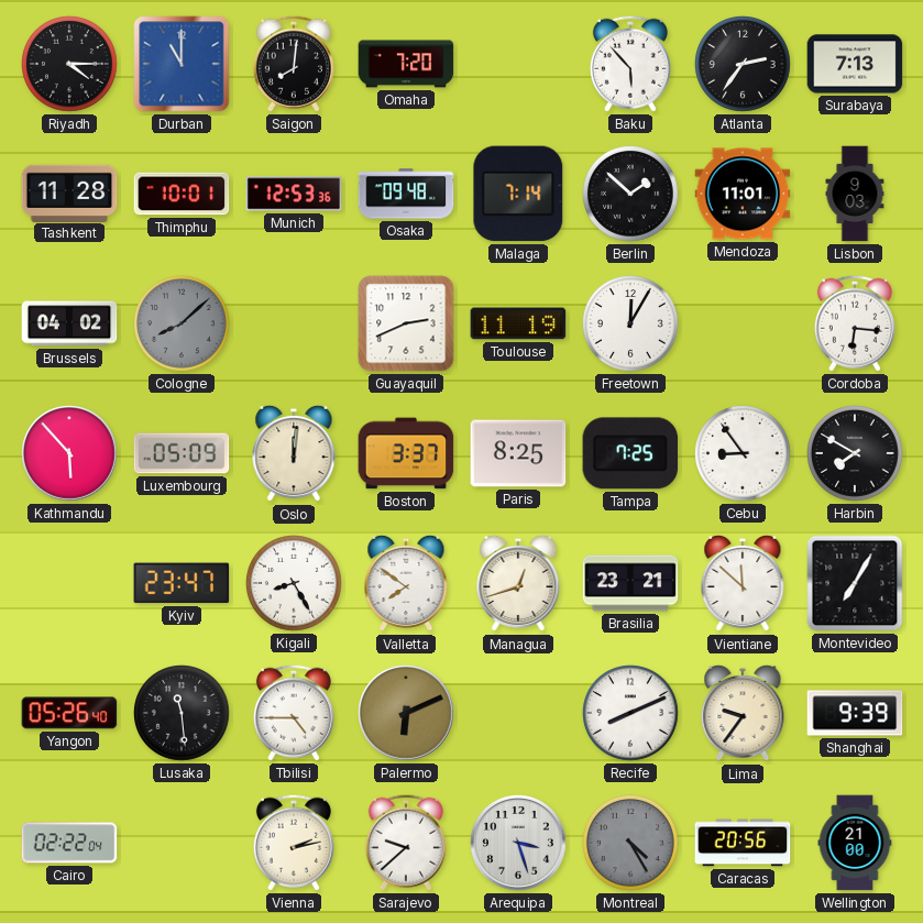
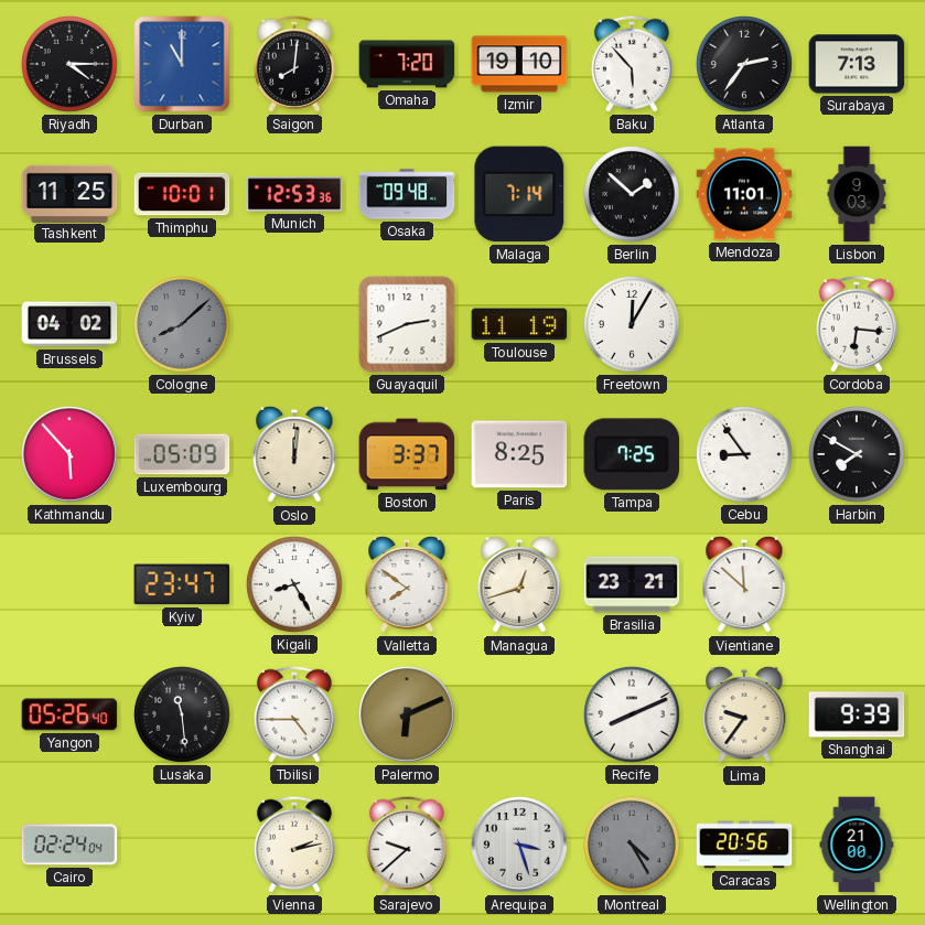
Izmir: none -> 19:10 (519, 64)
Tashkent: 11:28 -> 11:25 (69, 193)
Montevideo: 7:05 -> none (855, 583)
Cairo: 02:22 -> 02:24 (69, 845)
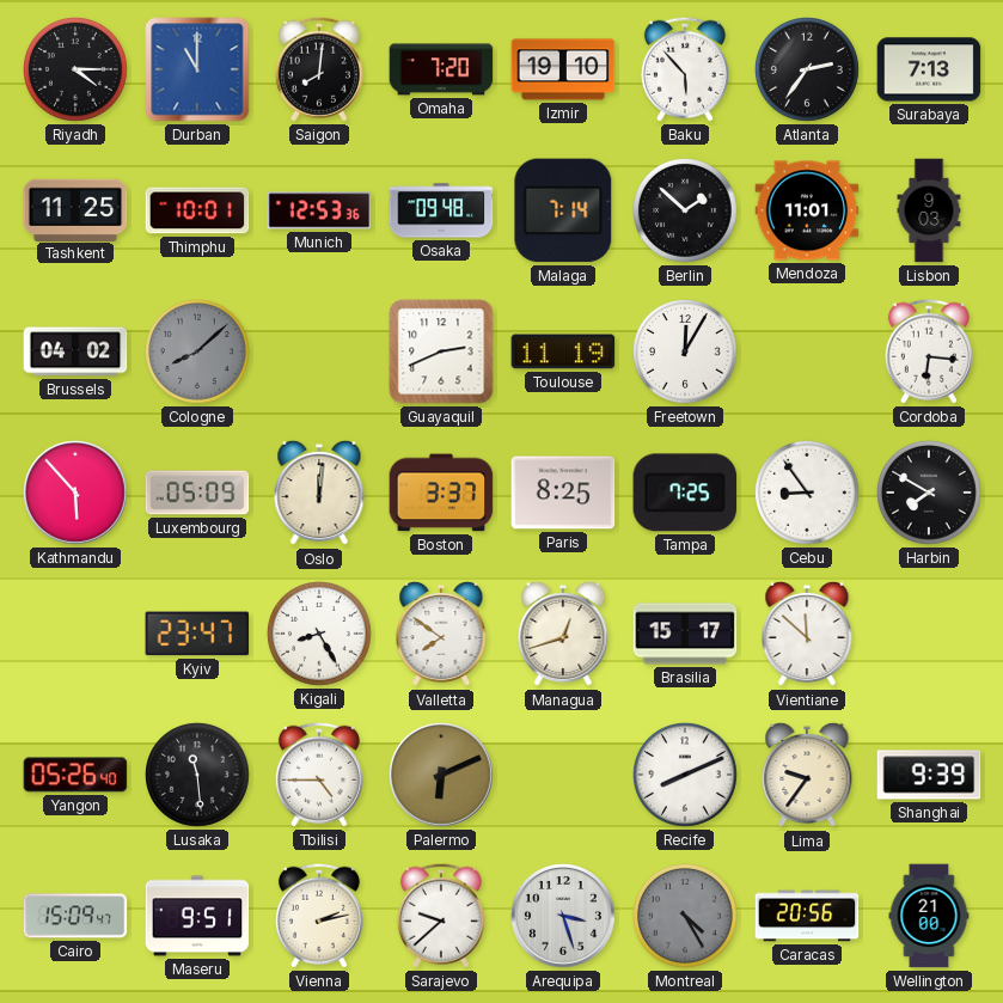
Brasilia: 23:21 -> 15:17 (685, 634)
Cairo: 02:24 -> 15:09 (75, 916)
Maseru: none -> 9:51 (197, 916)
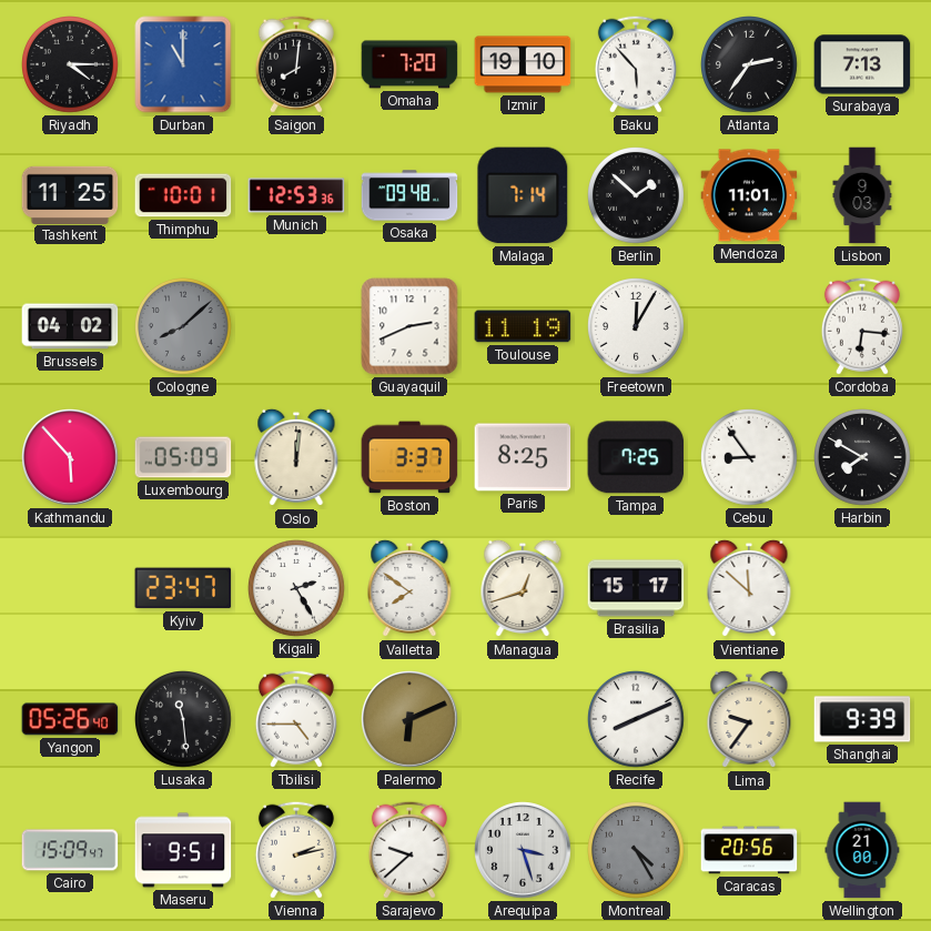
Kigali: 8:25 -> 2:25 (297, 589)
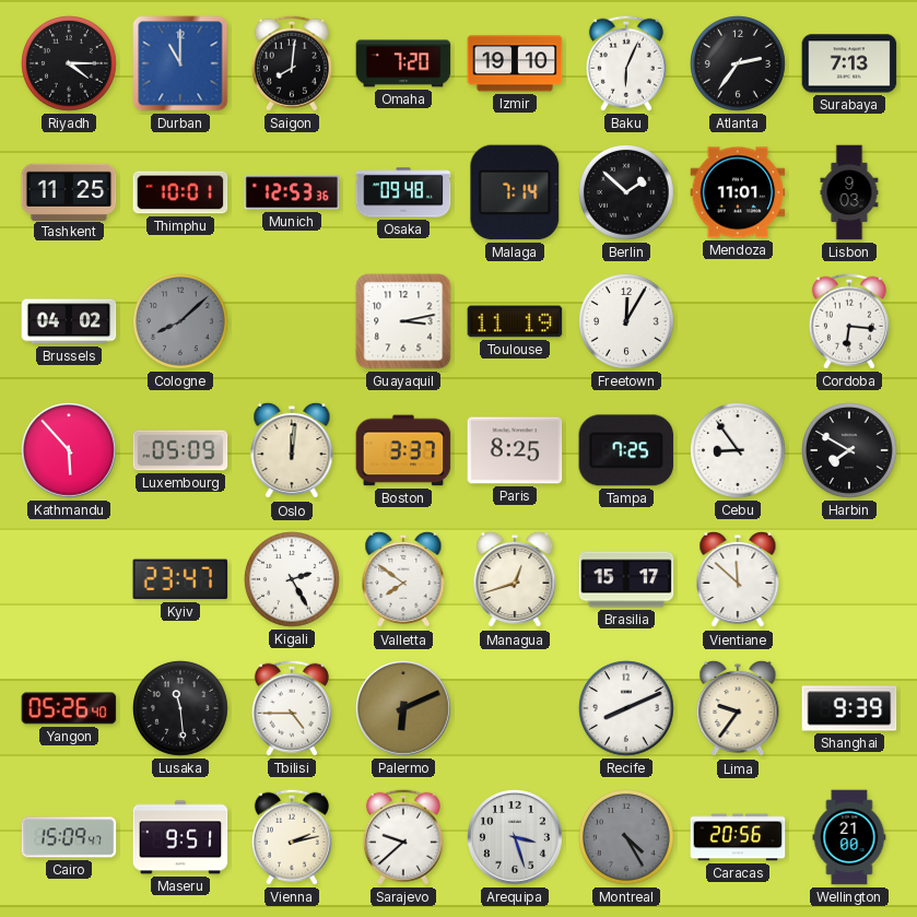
Baku: 5:53 -> 6:04 (626, 63)
Guayaquil: 2:41 -> 3:13 (403, 321)
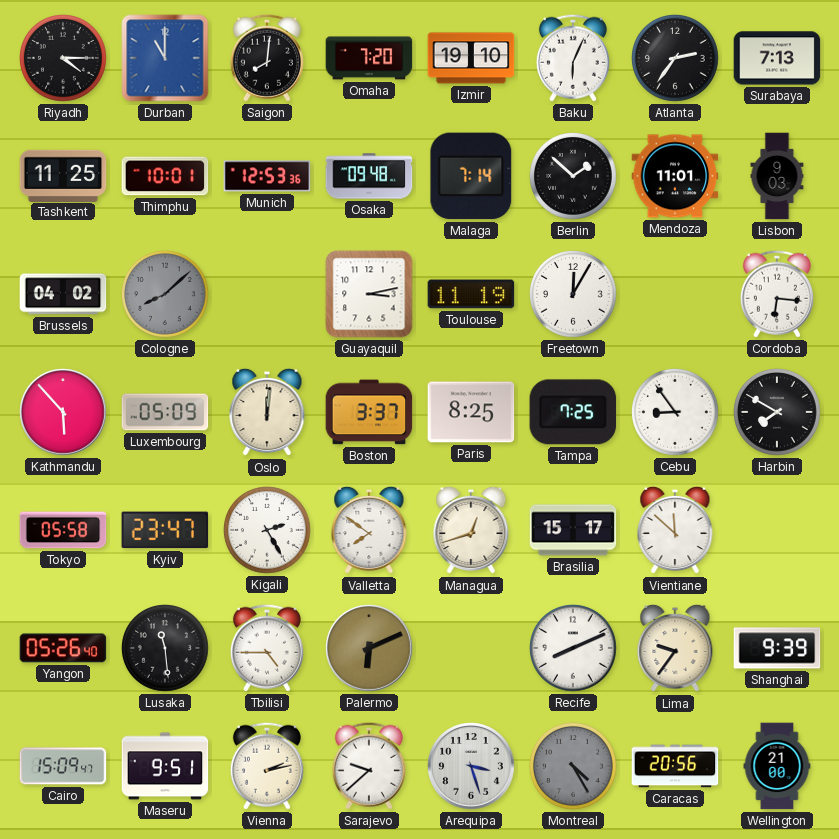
Tokyo: none -> 05:58 (63, 530)
